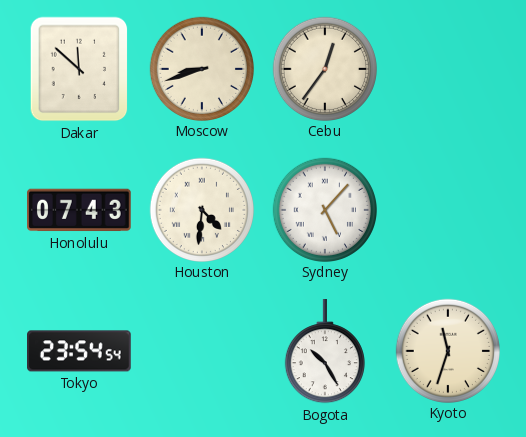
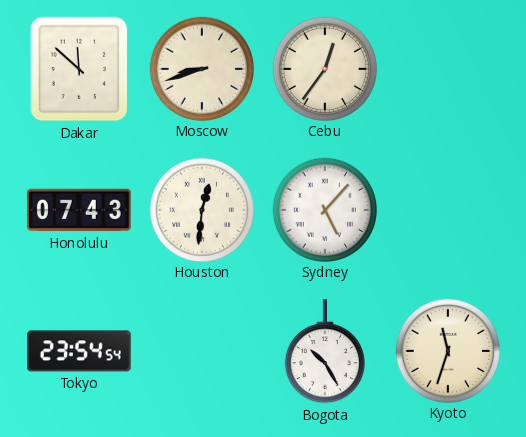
Houston: 4:31 -> 12:31 (201, 209)
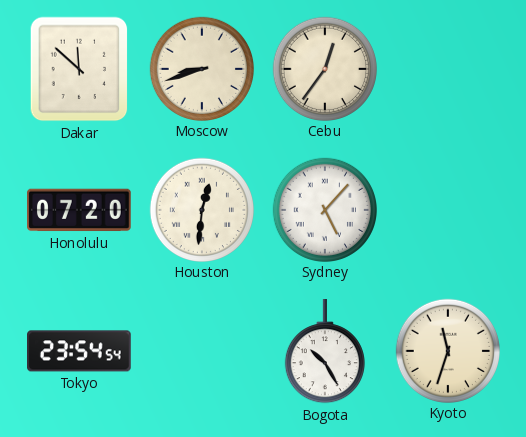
Honolulu: 07:43 -> 07:20 (80, 210)
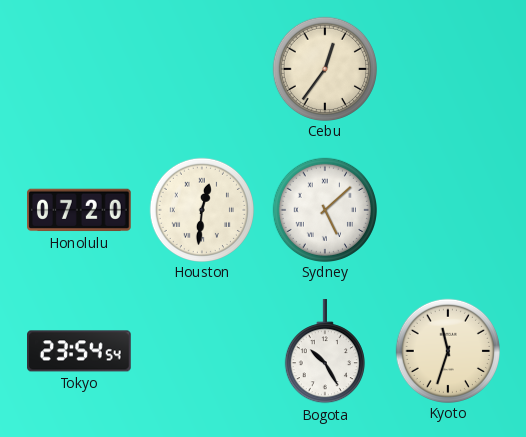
Dakar: 11:52 -> none (79, 69)
Moscow: 8:42 -> none (201, 68)
Sydney: 5:07 -> 5:08 (324, 209)
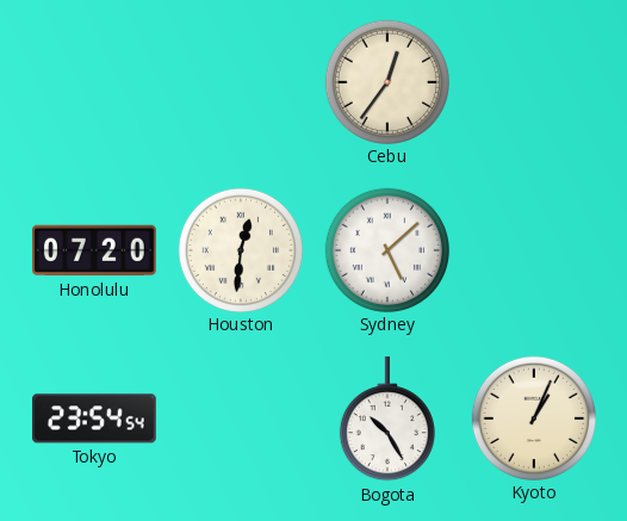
Kyoto: 11:33 -> 1:04 (533, 417)
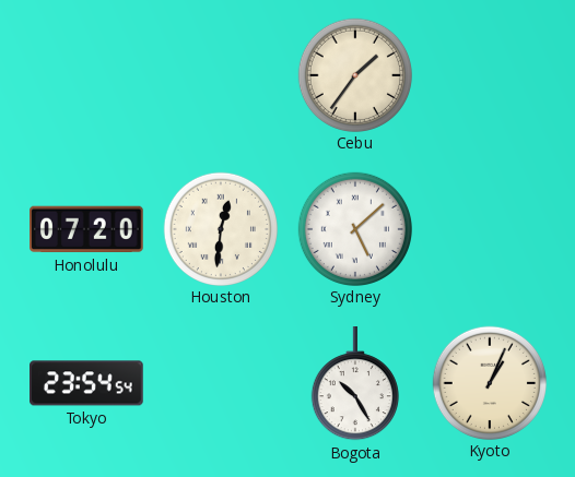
Cebu: 12:36 -> 1:36 (354, 74)
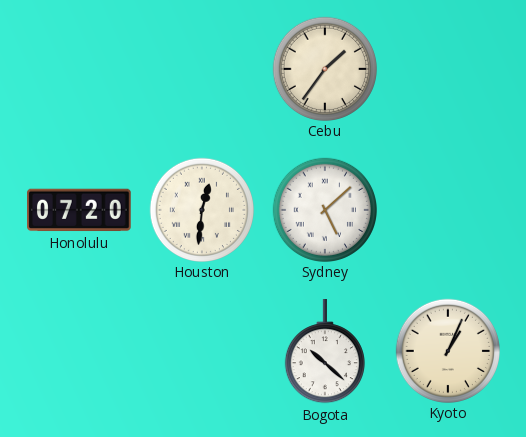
Tokyo: 23:54 -> none (87, 383)
Bogota: 10:25 -> 10:22 (325, 352)
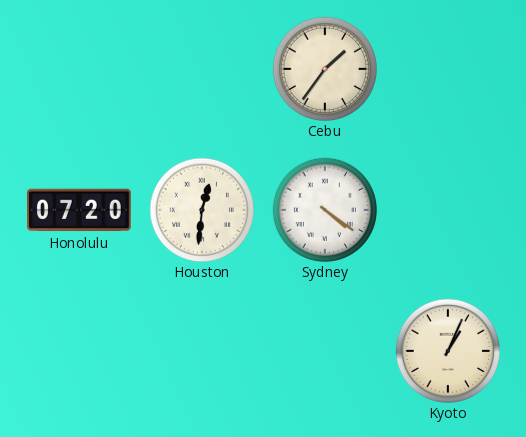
Sydney: 5:08 -> 4:21 (324, 209)
Bogota: 10:22 -> none (325, 352)
